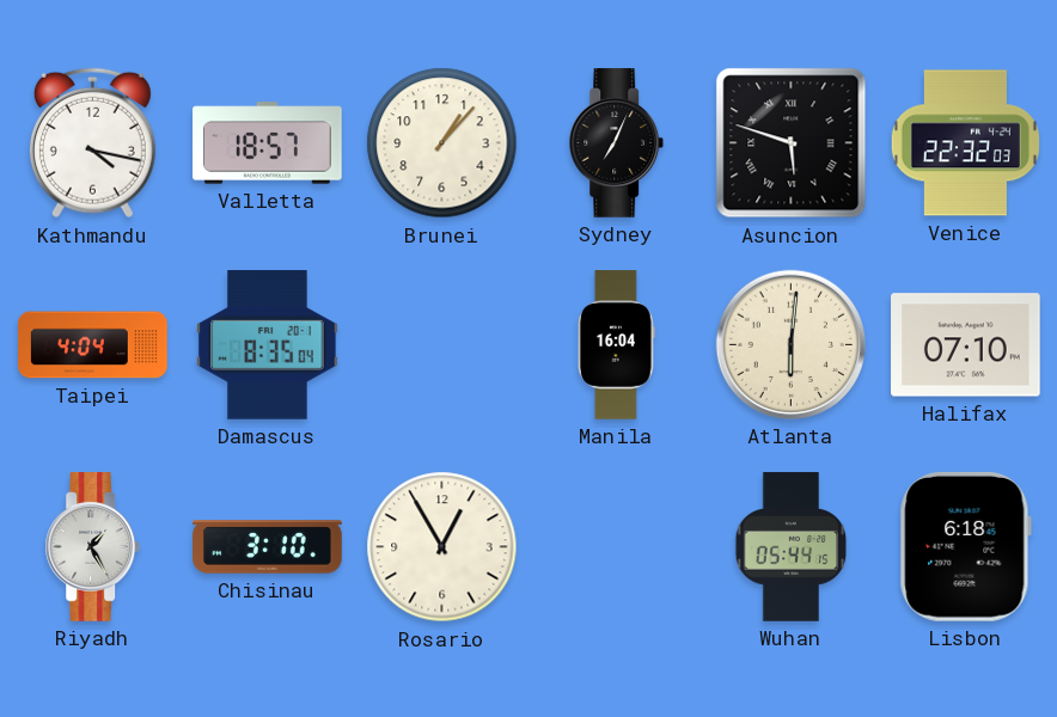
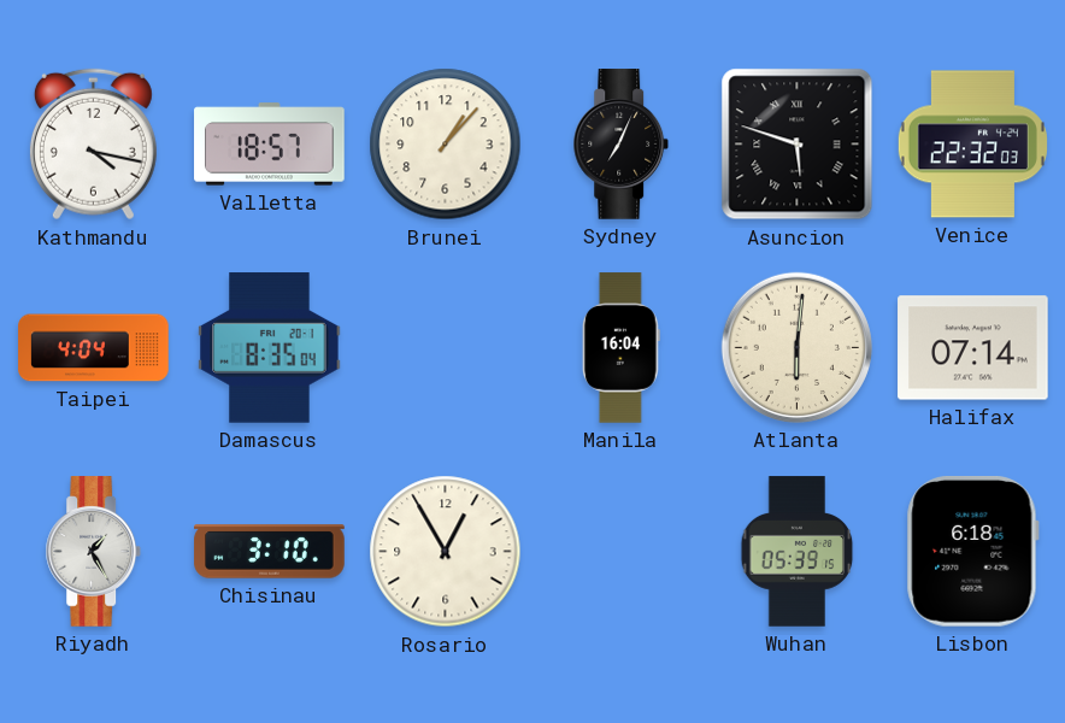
Halifax: 07:10 -> 07:14 (973, 348)
Wuhan: 05:44 -> 05:39 (798, 552)
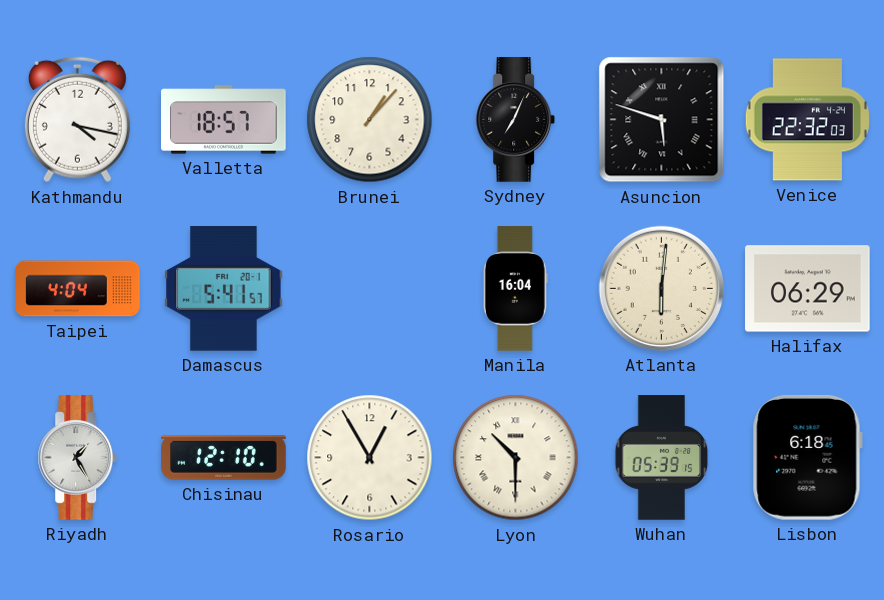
Damascus: 8:35 -> 5:41 (224, 289)
Halifax: 07:14 -> 06:29 (808, 289)
Chisinau: 3:10 -> 12:10 (224, 458)
Lyon: none -> 10:30 (516, 458)
